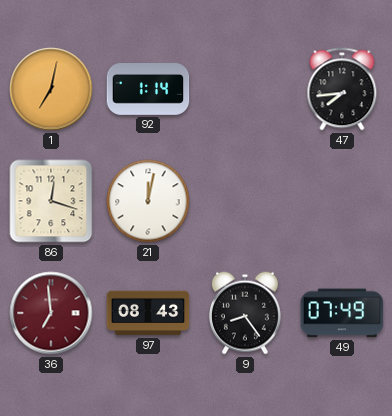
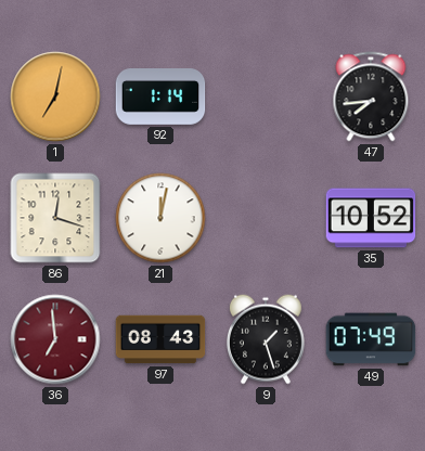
35: none -> 10:52 (371, 218)
9: 8:24 -> 1:27 (266, 339)
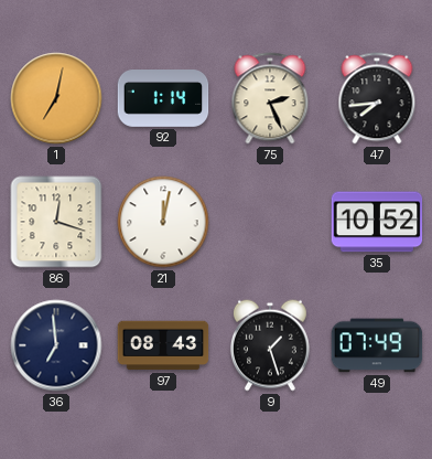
75: none -> 2:26 (270, 98)
36 dial: burgundy -> navy (56, 345)
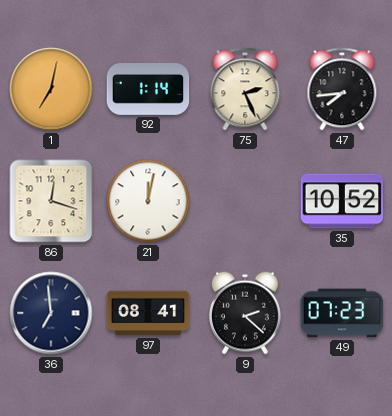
97: 08:43 -> 08:41 (148, 313)
9: 1:27 -> 2:22 (245, 313)
49: 07:49 -> 07:23 (342, 313)
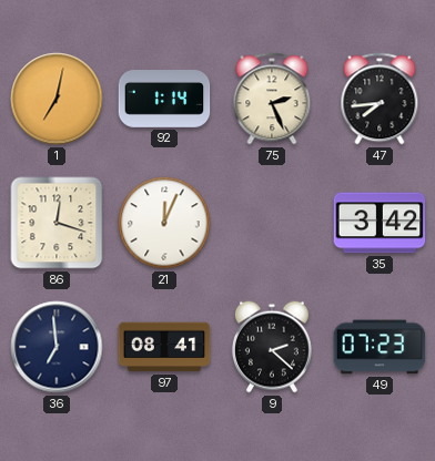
21: 12:02 -> 12:04 (164, 223)
35: 10:52 -> 3:42 (380, 223)
